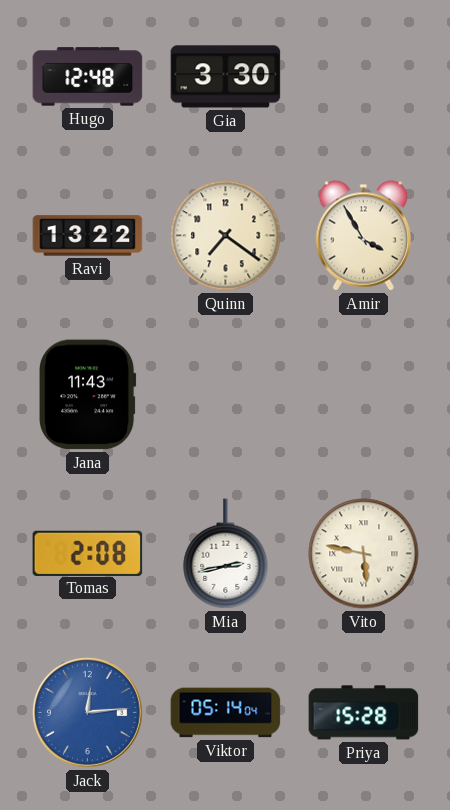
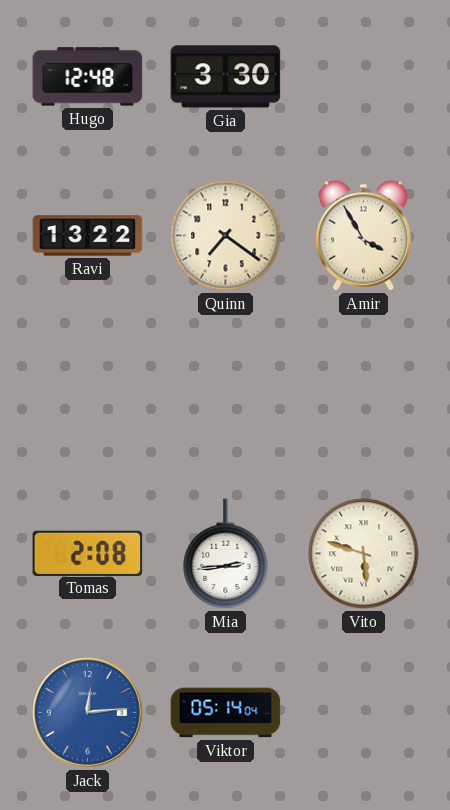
Jana: 11:43 -> none (87, 395)
Mia: 2:43 -> 2:44 (226, 554)
Vito: 5:47 -> 5:48 (364, 554)
Priya: 15:28 -> none (364, 713)
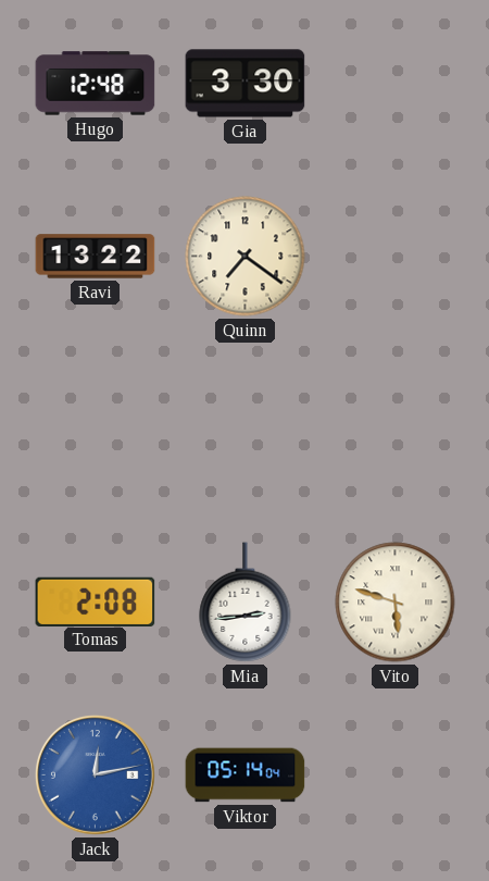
Amir: 3:55 -> none (363, 236)
Jack: 12:14 -> 12:13 (95, 774)
